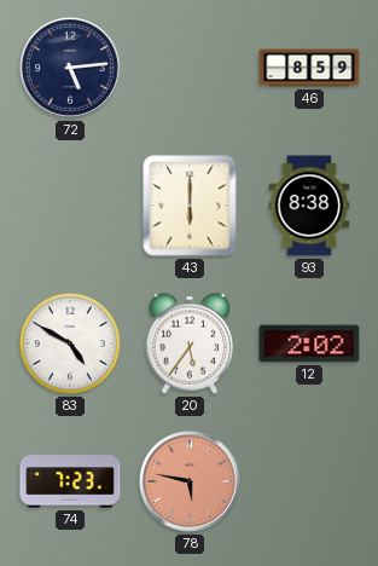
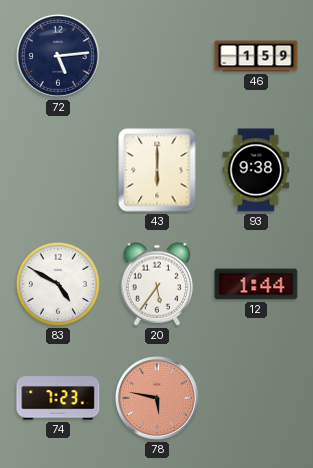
46: 8:59 -> 1:59 (256, 56)
93: 8:38 -> 9:38 (256, 170)
12: 2:02 -> 1:44 (256, 284)
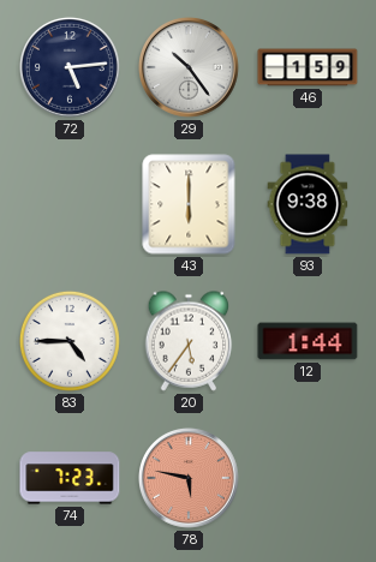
29: none -> 10:24 (189, 67)
83: 4:50 -> 4:45 (70, 341)
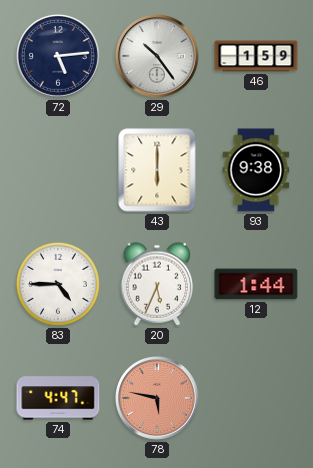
20: 5:36 -> 5:34 (157, 284)
74: 7:23 -> 4:47 (58, 398)
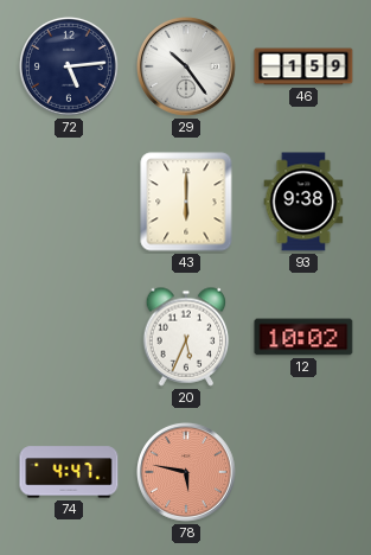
83: 4:45 -> none (58, 284)
12: 1:44 -> 10:02 (303, 337)
